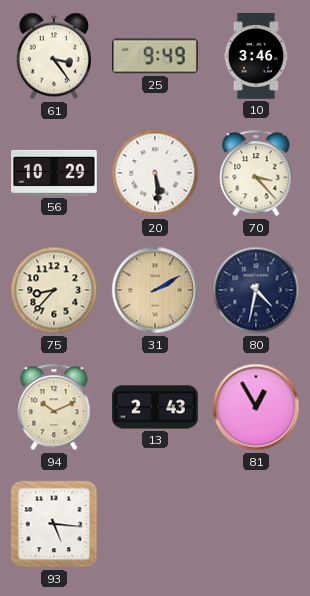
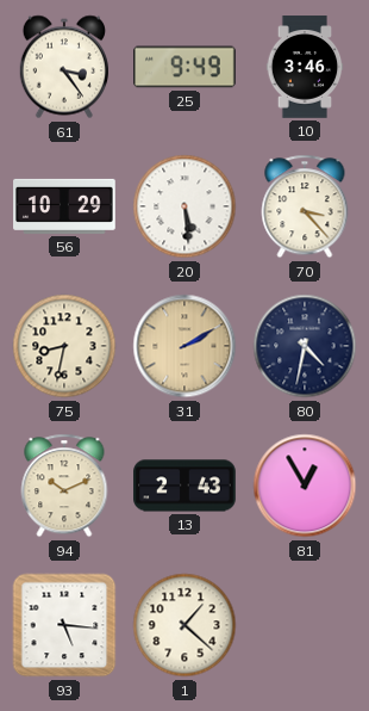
75: 8:37 -> 8:32 (64, 346)
1: none -> 1:22 (185, 625)
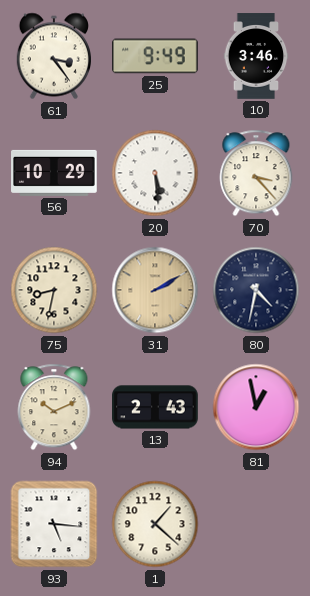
81: 12:55 -> 12:58 (256, 407)
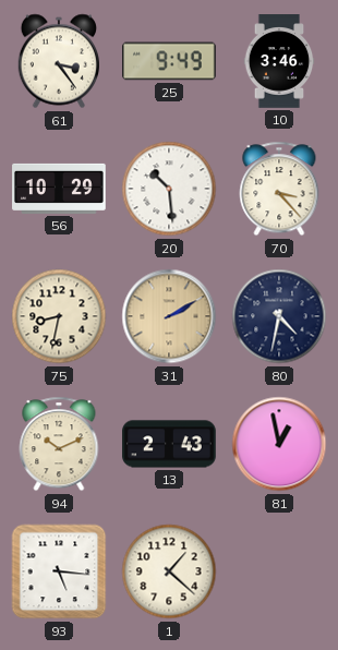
20: 5:29 -> 10:29 (169, 189)
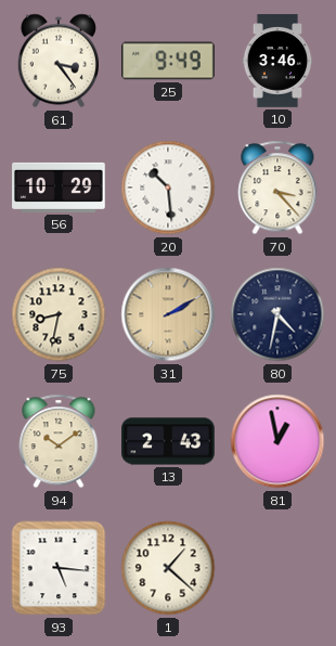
94: 10:11 -> 10:09 (59, 441)
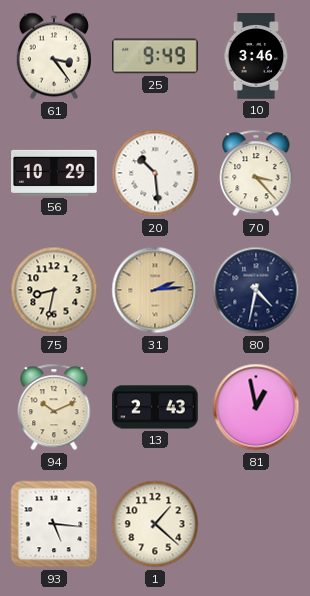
31: 2:10 -> 2:14 (155, 290)
94: 10:09 -> 10:11 (54, 407)
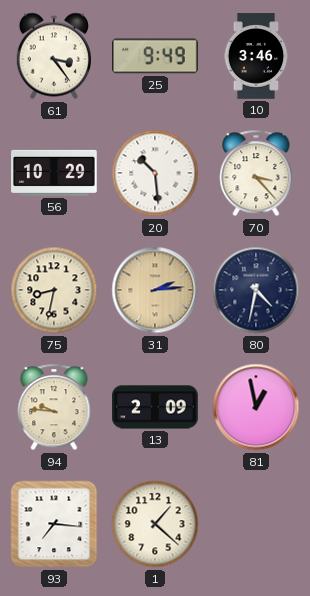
94: 10:11 -> 9:46 (54, 407)
13: 2:43 -> 2:09 (155, 407)
93: 5:16 -> 7:16 (54, 524)
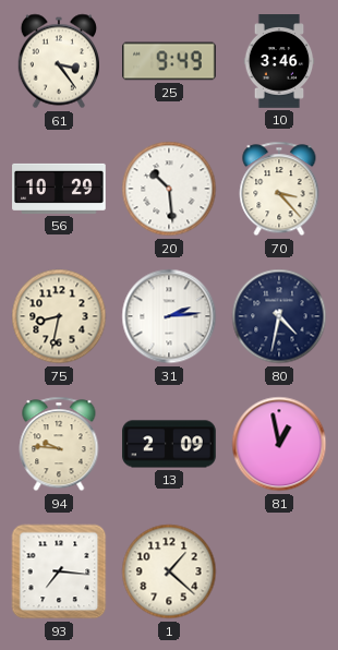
31 dial: champagne -> white (169, 316)
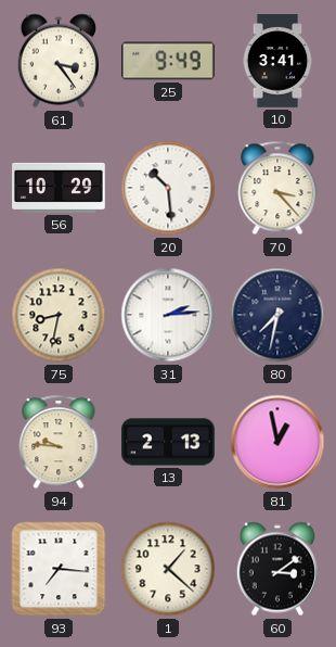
10: 3:46 -> 3:41 (277, 61)
80: 4:32 -> 7:32 (277, 315)
13: 2:09 -> 2:13 (168, 442)
60: none -> 3:09 (276, 569)
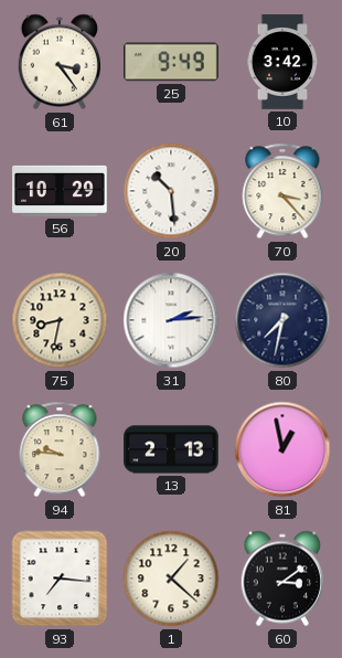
10: 3:41 -> 3:42 (282, 62)
